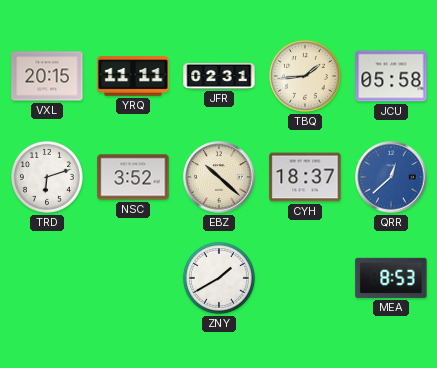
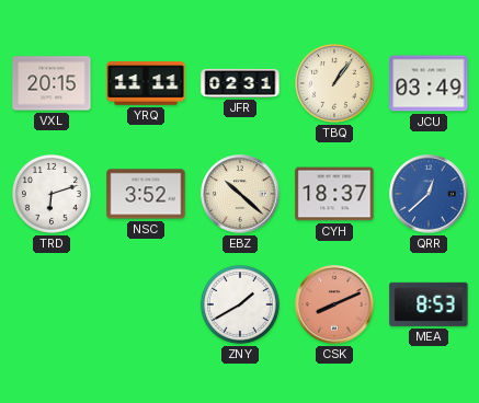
TBQ: 1:44 -> 1:06 (334, 83)
JCU: 05:58 -> 03:49 (429, 83)
CSK: none -> 8:11 (334, 304)
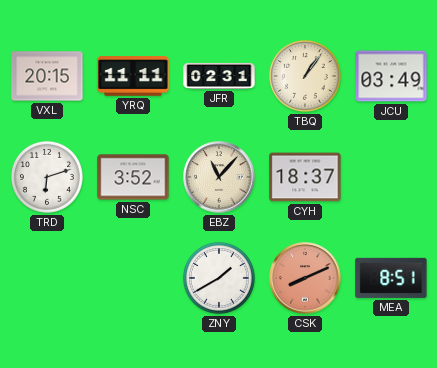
EBZ: 10:22 -> 11:07 (219, 177)
QRR: 12:38 -> none (429, 194)
MEA: 8:53 -> 8:51 (391, 278)
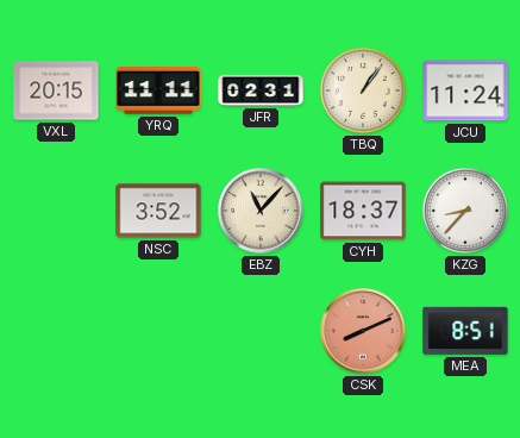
JCU: 03:49 -> 11:24 (465, 90)
TRD: 6:12 -> none (47, 177)
KZG: none -> 8:37 (465, 211)
ZNY: 1:40 -> none (219, 278)
